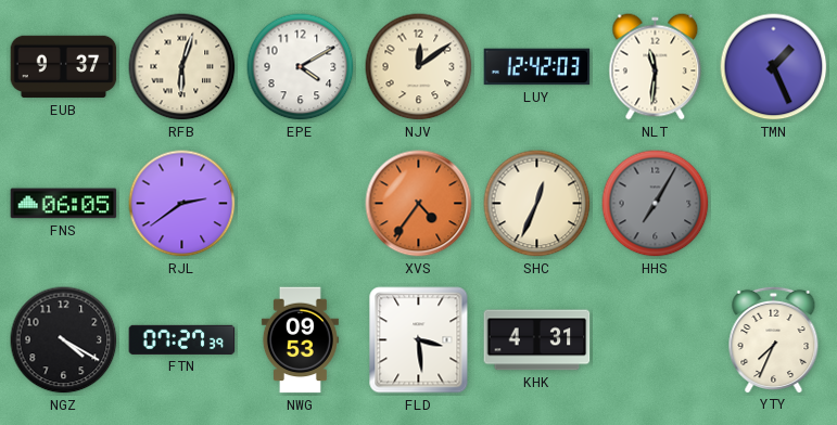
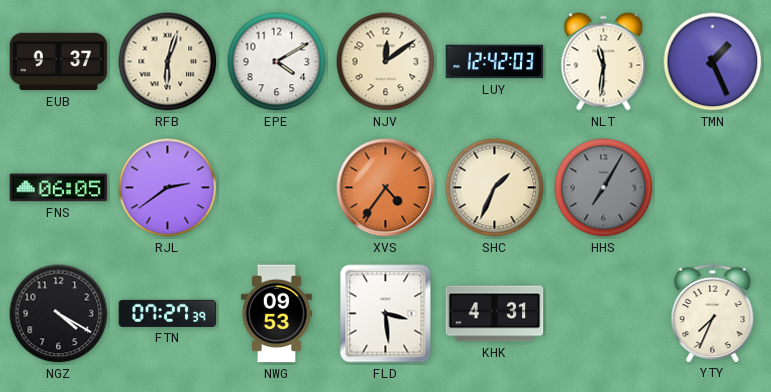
SHC: 12:34 -> 1:34 (495, 188)
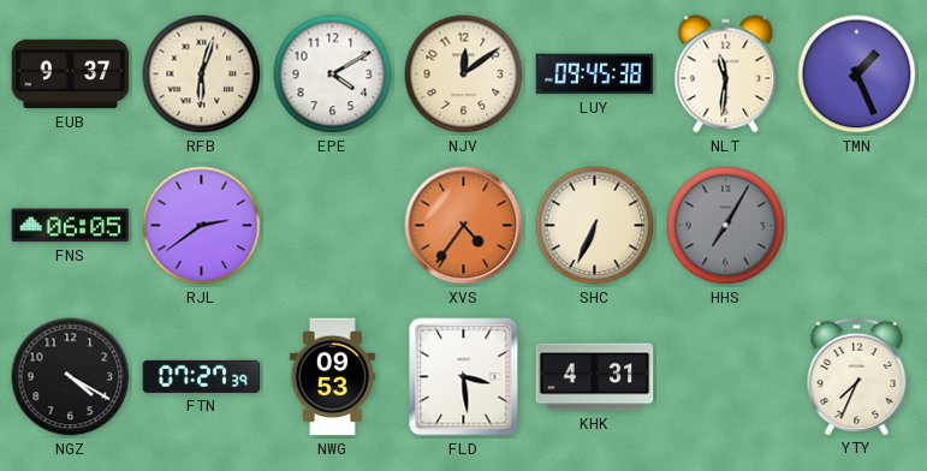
LUY: 12:42 -> 09:45 (595, 74)
SHC: 1:34 -> 6:34 (595, 226)
